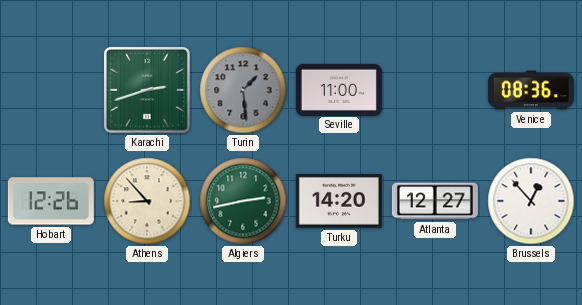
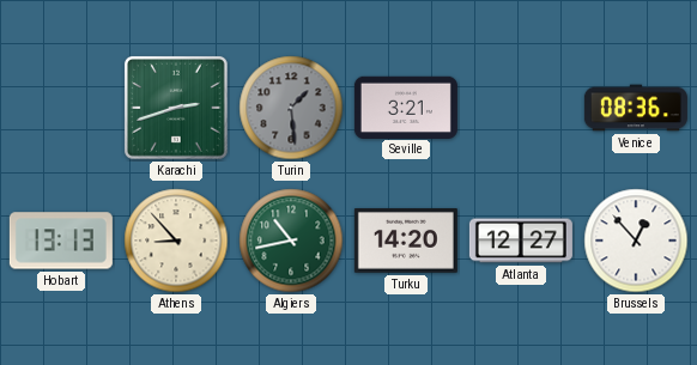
Seville: 11:00 -> 3:21 (406, 107)
Hobart: 12:26 -> 13:13 (61, 241)
Algiers: 2:43 -> 10:43 (291, 241)
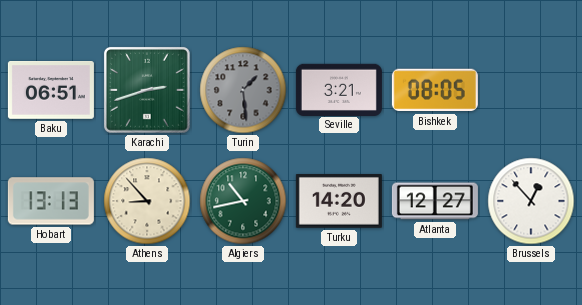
Baku: none -> 06:51 (51, 91)
Bishkek: none -> 08:05 (435, 90)
Venice: 08:36 -> none (636, 108)
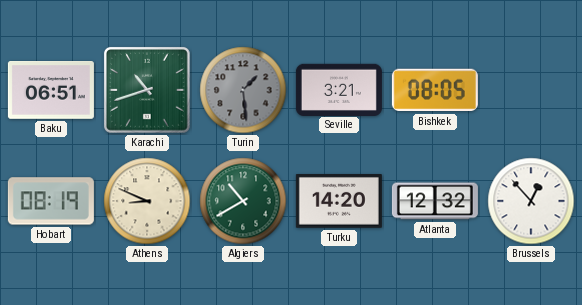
Karachi: 2:42 -> 10:42 (148, 91)
Hobart: 13:13 -> 08:19 (51, 201)
Athens: 8:53 -> 8:49 (147, 201)
Algiers: 10:43 -> 10:40 (243, 201)
Atlanta: 12:27 -> 12:32 (435, 201)
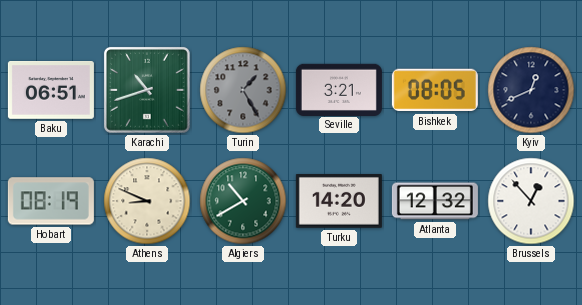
Turin: 1:29 -> 1:25 (243, 90)
Kyiv: none -> 12:41 (531, 90)
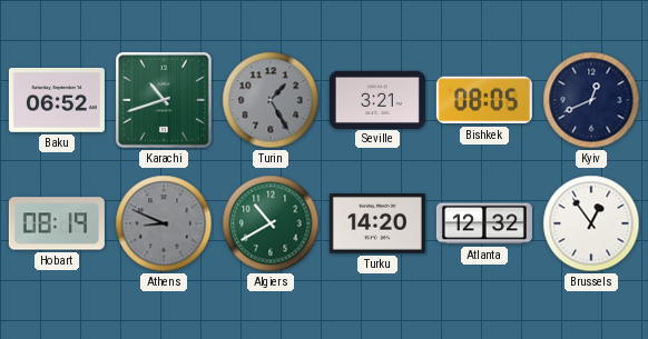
Baku: 06:51 -> 06:52 (57, 101)
Athens dial: cream -> grey (164, 223)
Brussels: 12:53 -> 12:54 (591, 223)
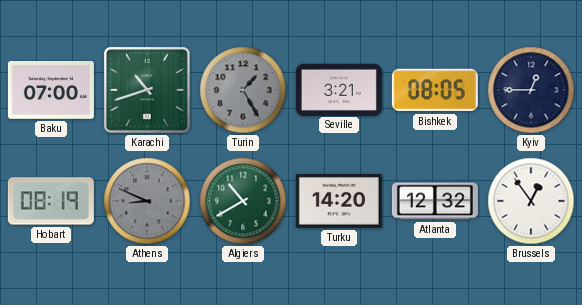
Baku: 06:52 -> 07:00 (51, 91)
Kyiv: 12:41 -> 12:45 (531, 90)
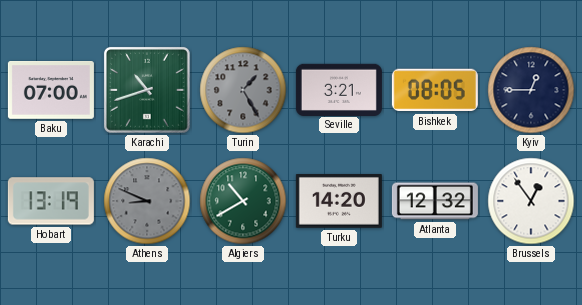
Hobart: 08:19 -> 13:19 (51, 201)
